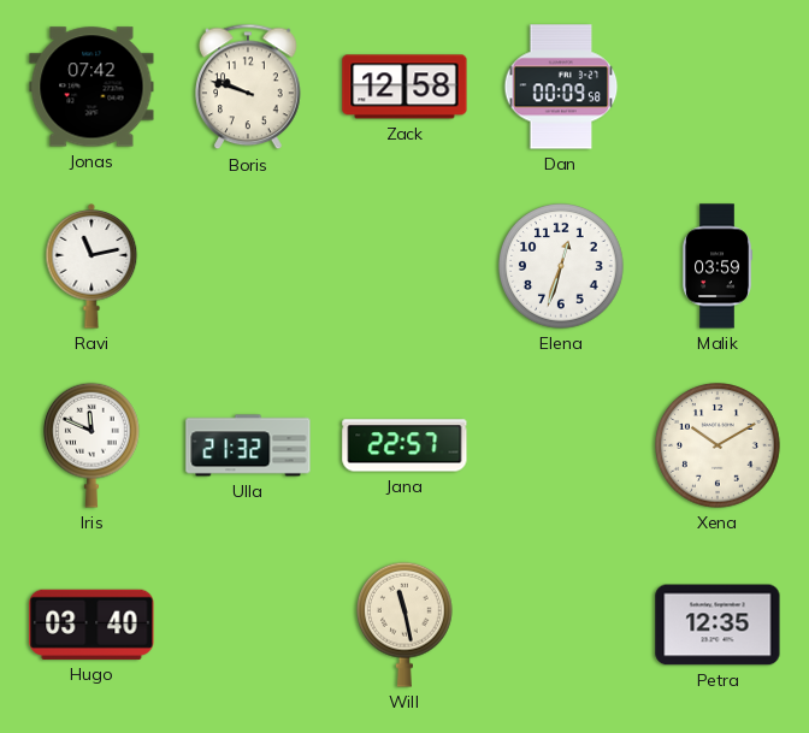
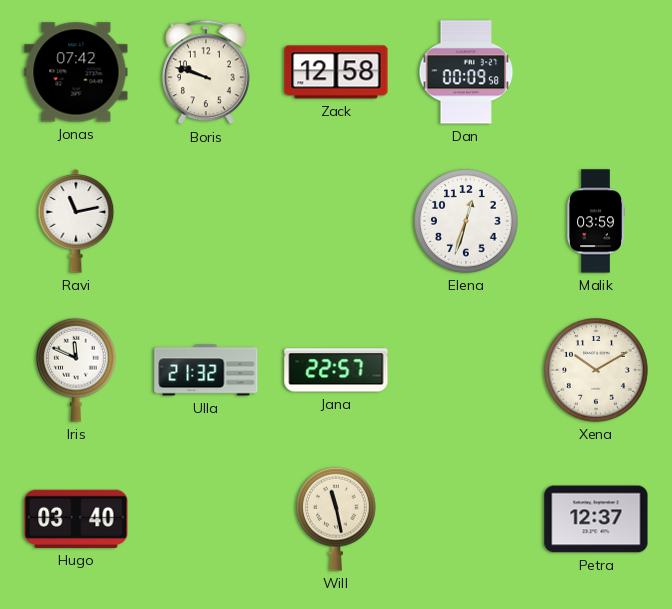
Petra: 12:35 -> 12:37 (596, 519)
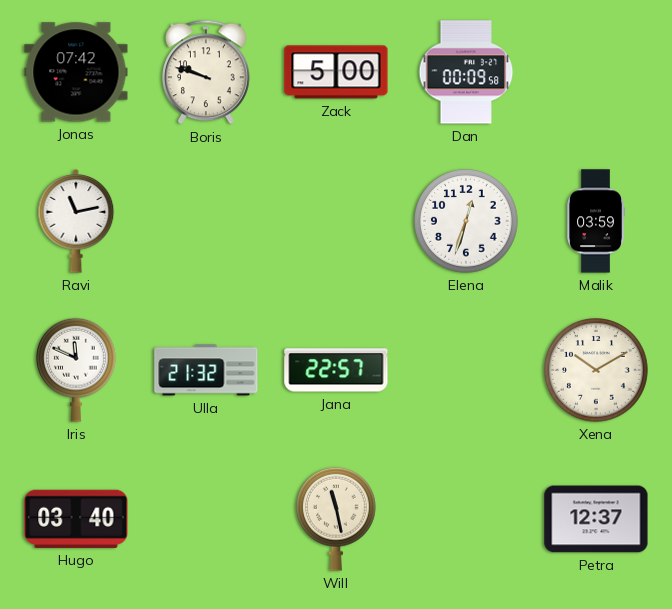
Zack: 12:58 -> 5:00 (336, 72)
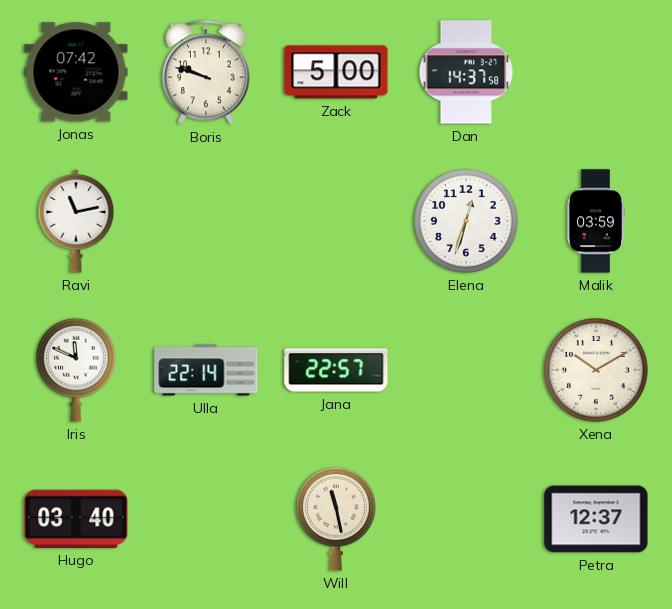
Dan: 00:09 -> 14:37 (466, 72)
Ulla: 21:32 -> 22:14 (206, 370)
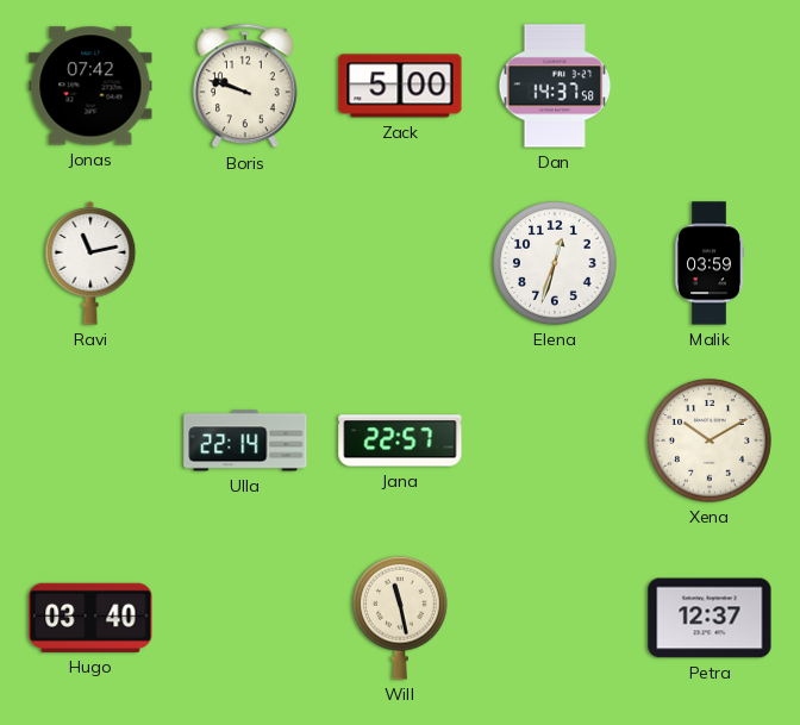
Iris: 11:49 -> none (77, 370)
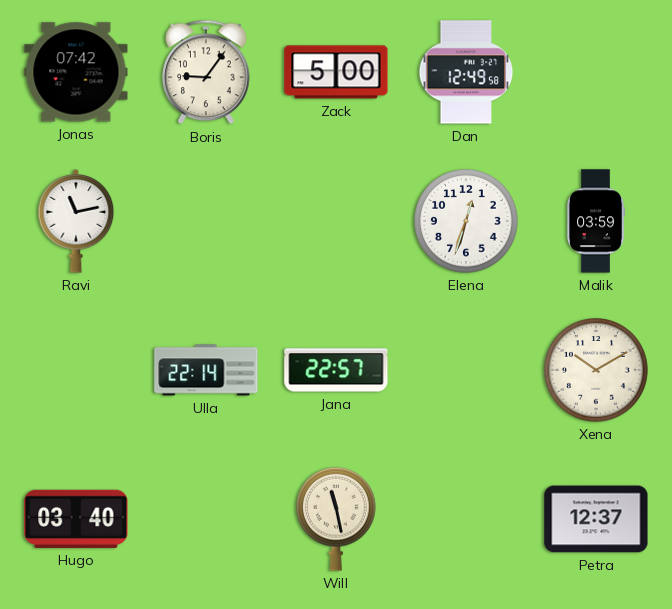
Boris: 9:48 -> 9:06 (206, 72)
Dan: 14:37 -> 12:49 (466, 72)
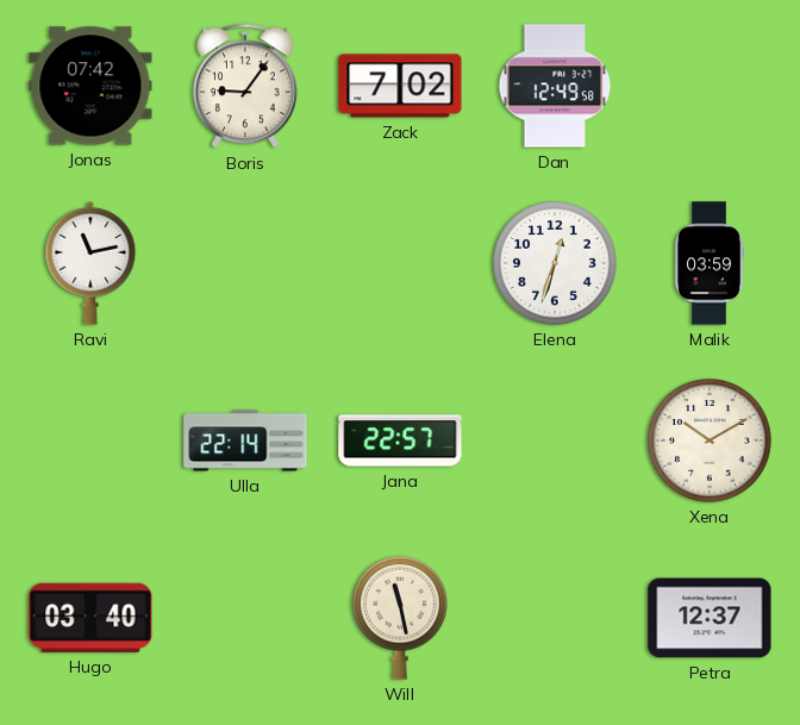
Zack: 5:00 -> 7:02 (400, 86)
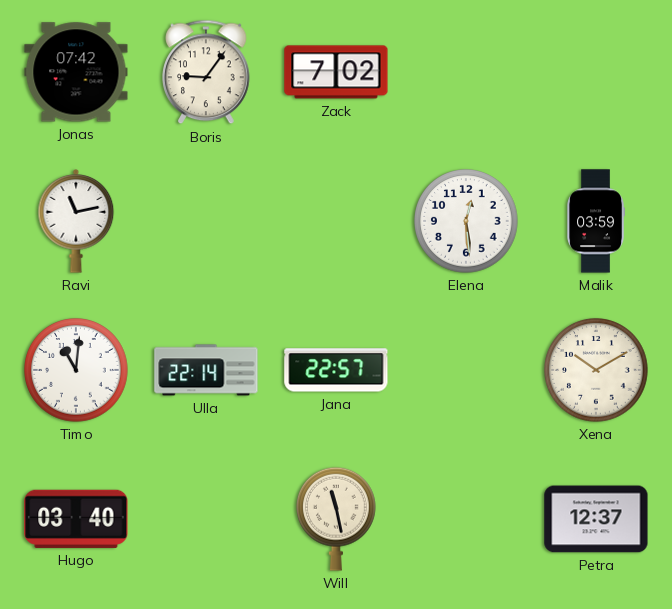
Dan: 12:49 -> none (555, 86)
Elena: 12:33 -> 12:29 (466, 221)
Timo: none -> 11:01 (76, 370)
